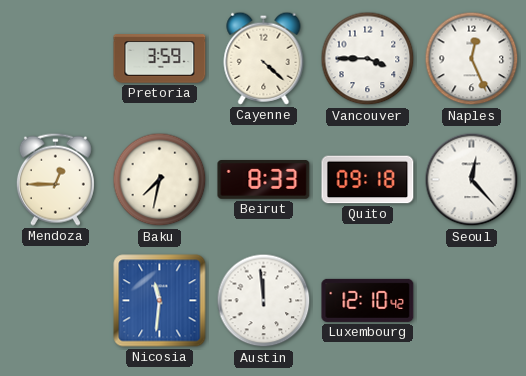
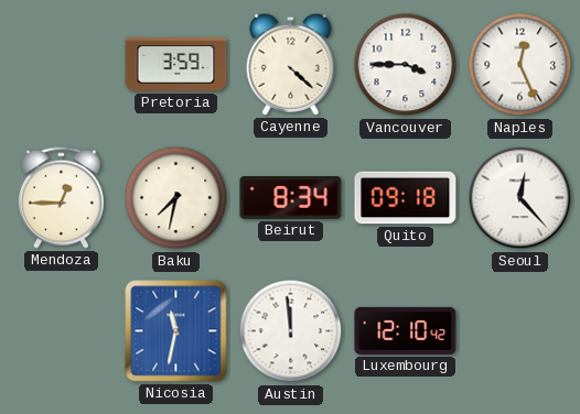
Beirut: 8:33 -> 8:34 (291, 198)
Nicosia: 11:31 -> 11:32 (176, 331)
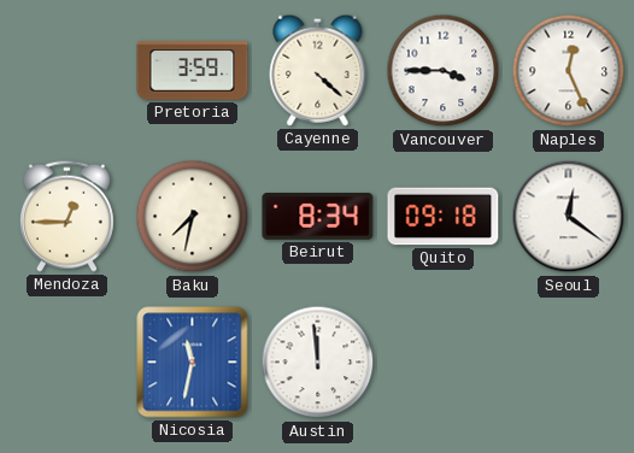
Seoul: 12:23 -> 12:21 (569, 217)
Luxembourg: 12:10 -> none (406, 330)
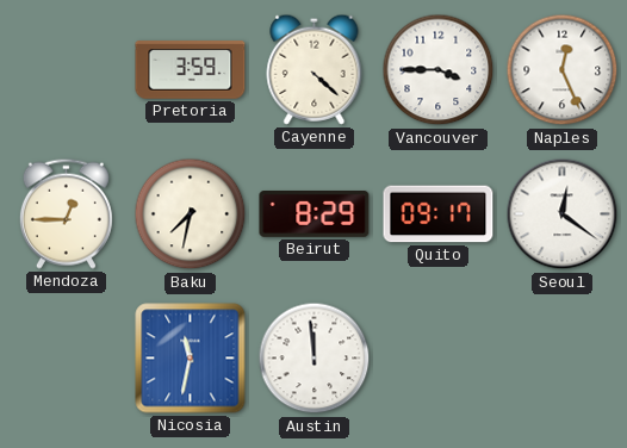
Beirut: 8:34 -> 8:29 (315, 214)
Quito: 09:18 -> 09:17 (439, 214)
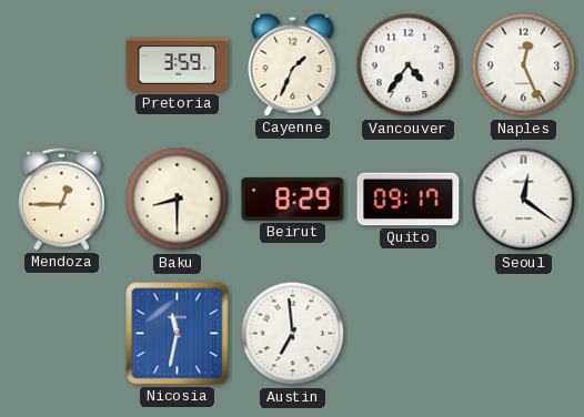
Cayenne: 4:22 -> 1:34 (293, 64)
Vancouver: 3:45 -> 4:36 (409, 65)
Baku: 7:32 -> 8:30 (178, 200)
Austin: 11:59 -> 6:59 (293, 334)
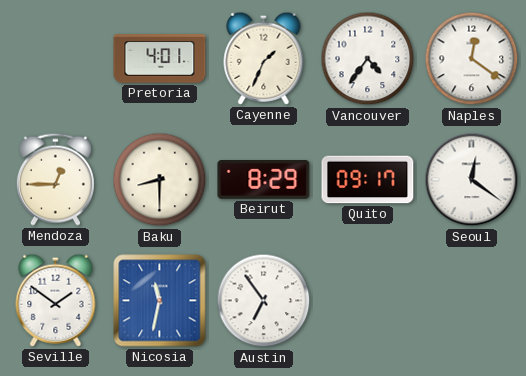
Pretoria: 3:59 -> 4:01 (160, 59)
Naples: 12:26 -> 12:21 (472, 59)
Seville: none -> 1:51 (56, 300)
Austin: 6:59 -> 6:54 (264, 301)
